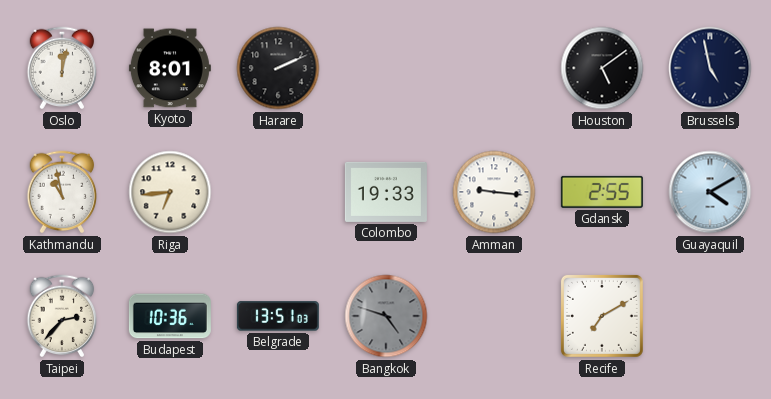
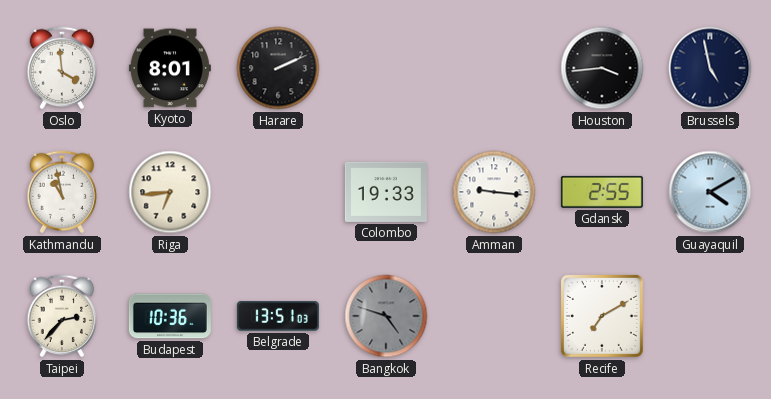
Oslo: 12:02 -> 3:59 (62, 68)
Houston: 5:09 -> 3:44 (602, 68)
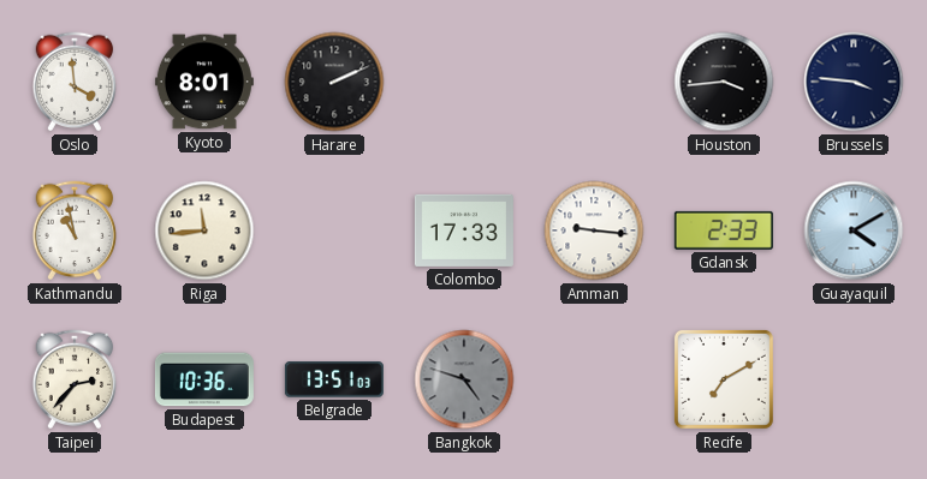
Brussels: 4:58 -> 3:46 (854, 82)
Riga: 6:44 -> 11:44 (204, 230)
Colombo: 19:33 -> 17:33 (464, 230)
Gdansk: 2:55 -> 2:33 (724, 230)
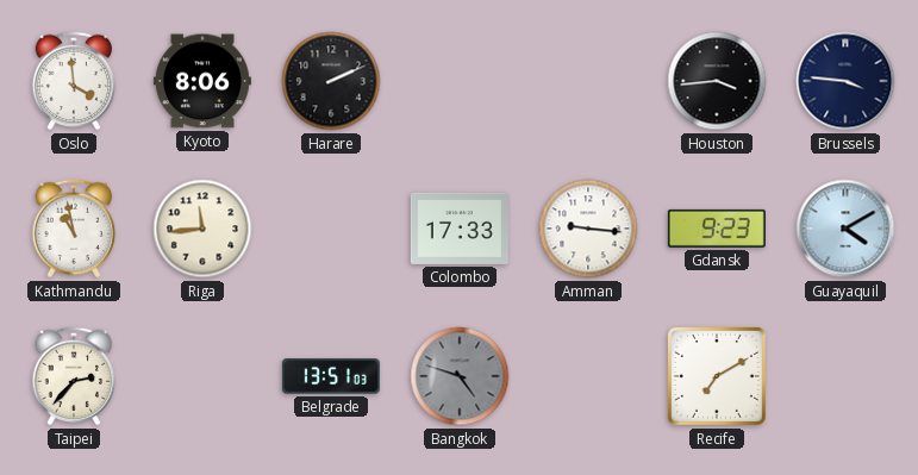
Kyoto: 8:01 -> 8:06 (202, 81)
Gdansk: 2:33 -> 9:23 (717, 229)
Budapest: 10:36 -> none (204, 379)
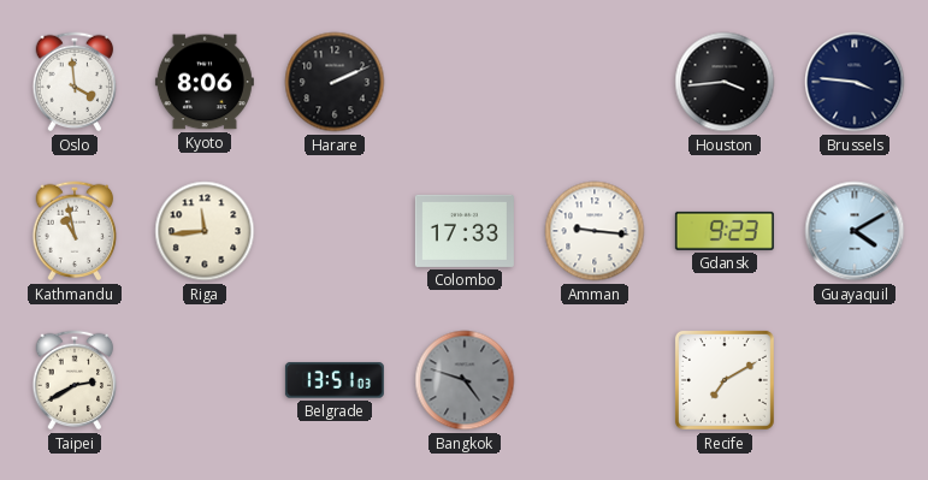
Taipei: 2:37 -> 2:40 (75, 380)
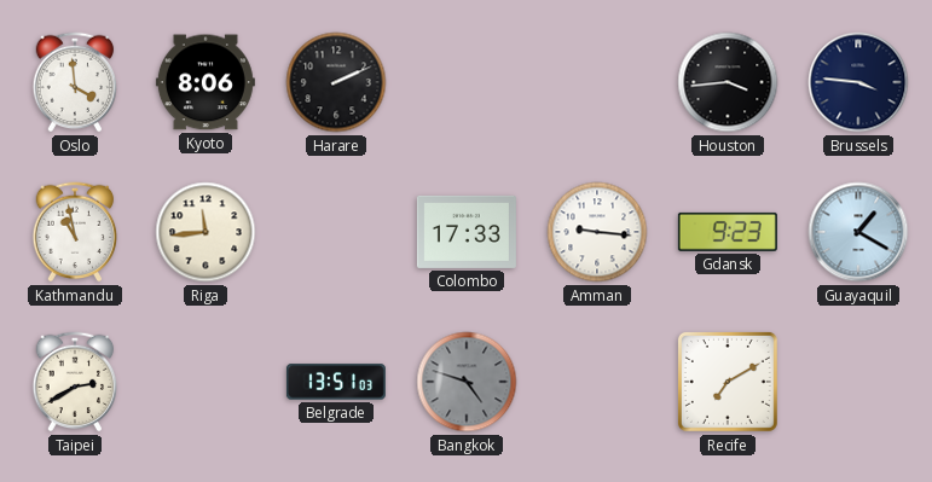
Guayaquil: 4:10 -> 1:20 (858, 232)
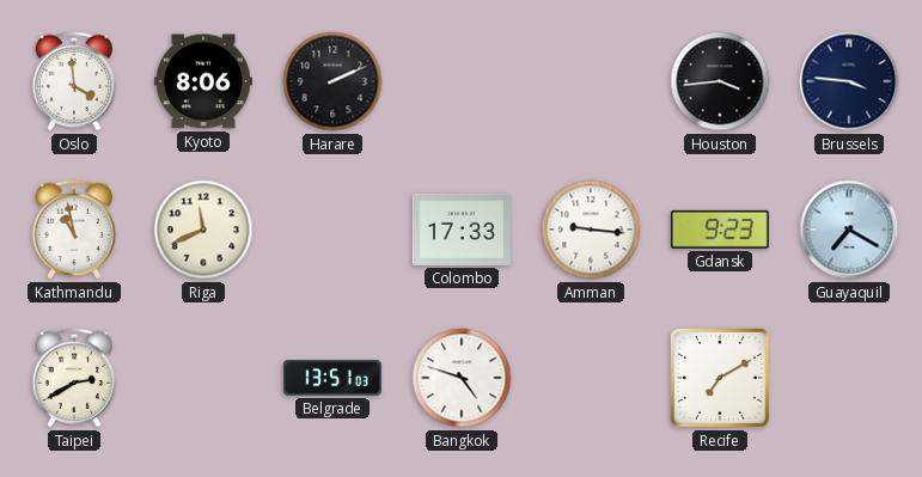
Riga: 11:44 -> 11:41 (203, 230)
Guayaquil: 1:20 -> 7:20 (849, 230)
Bangkok dial: grey -> white (462, 378)
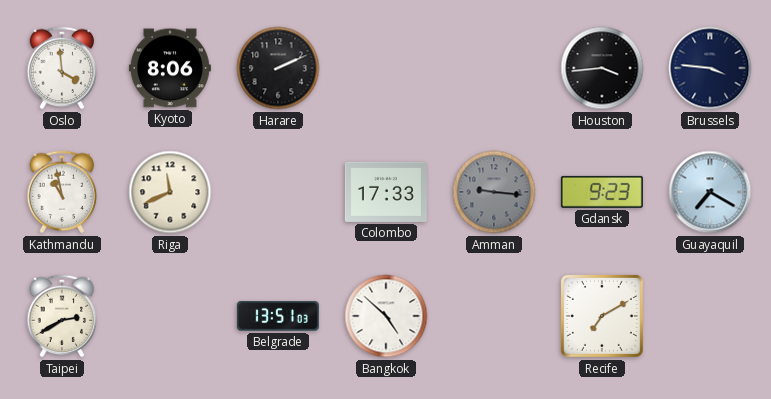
Amman dial: white -> grey (494, 192)
Bangkok: 4:48 -> 4:52 (386, 316)
